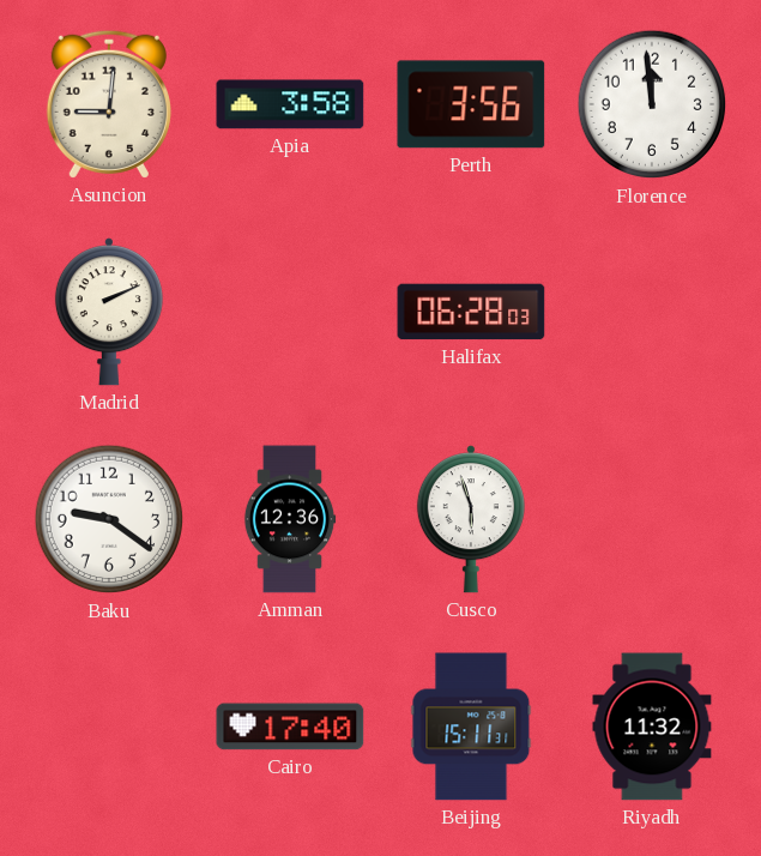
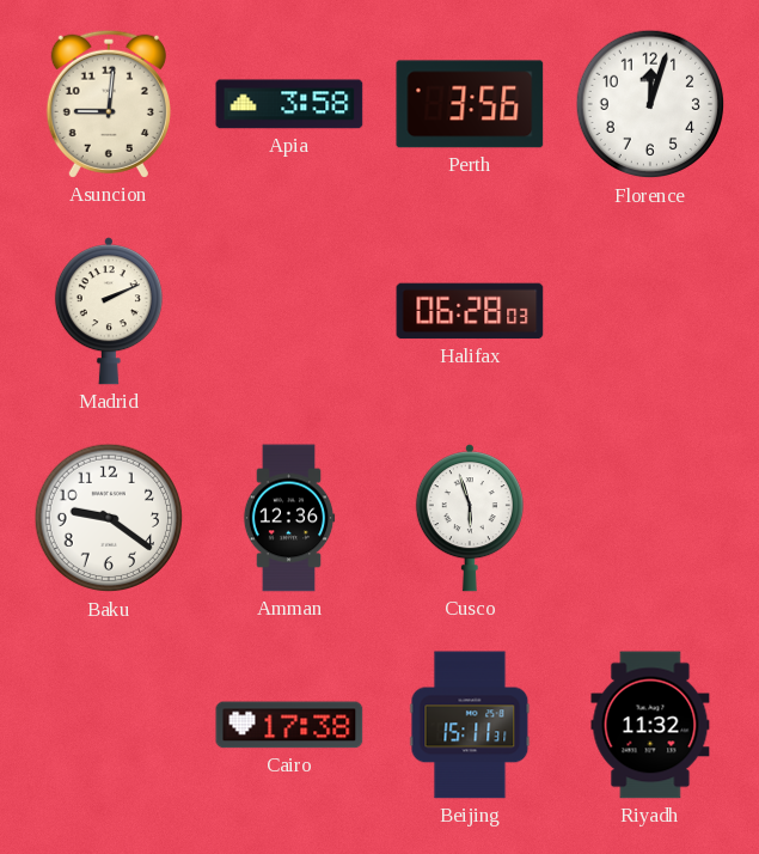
Florence: 11:59 -> 12:03 (650, 104)
Cairo: 17:40 -> 17:38 (289, 725)
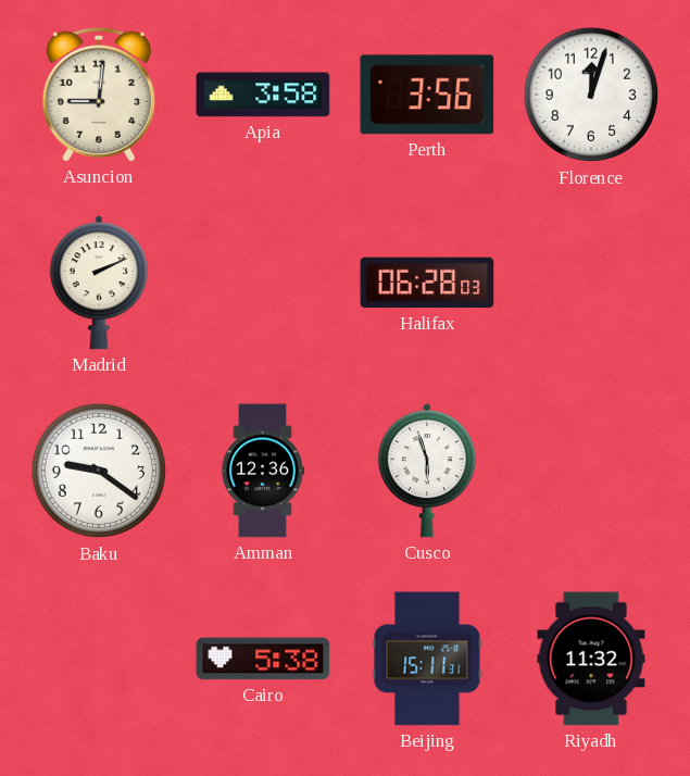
Cairo: 17:38 -> 5:38 (263, 659)
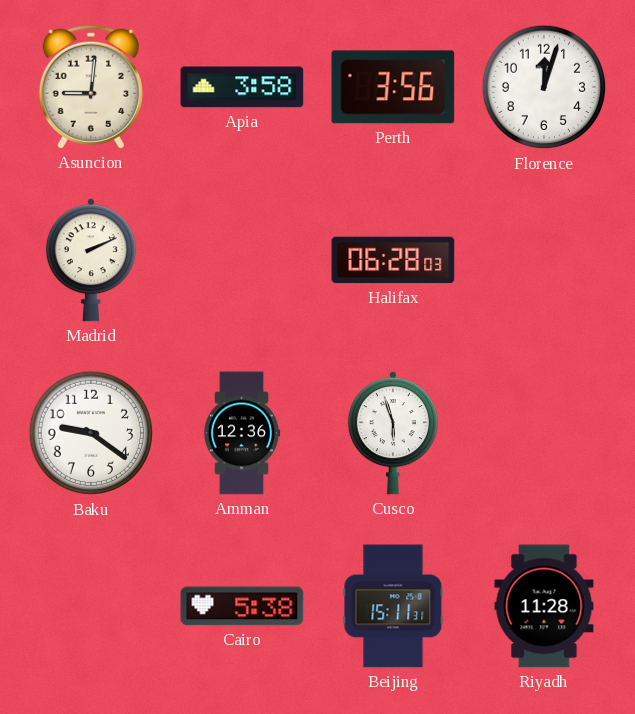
Riyadh: 11:32 -> 11:28 (544, 606)
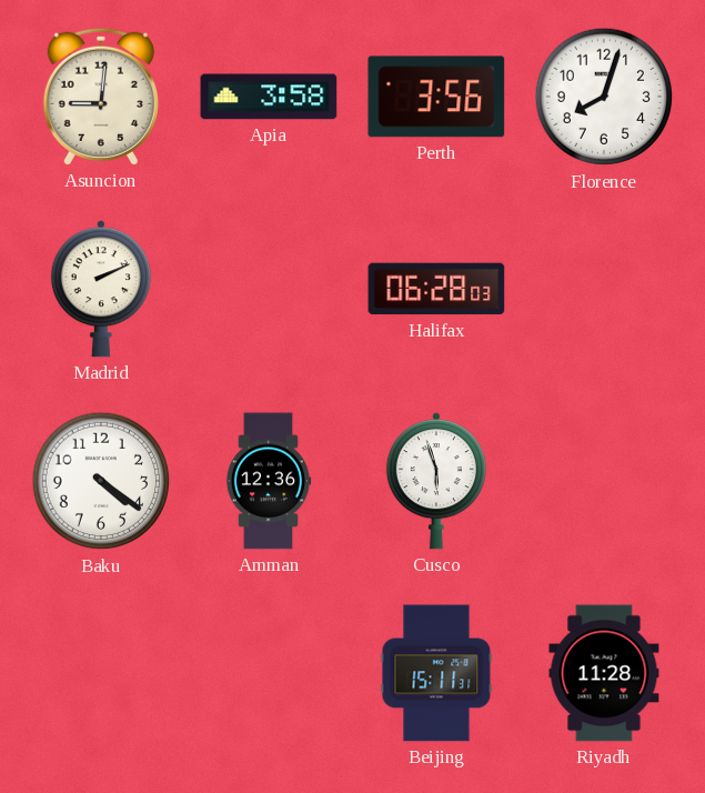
Florence: 12:03 -> 8:03 (604, 97)
Baku: 9:21 -> 4:21 (101, 481)
Cairo: 5:38 -> none (242, 606)
